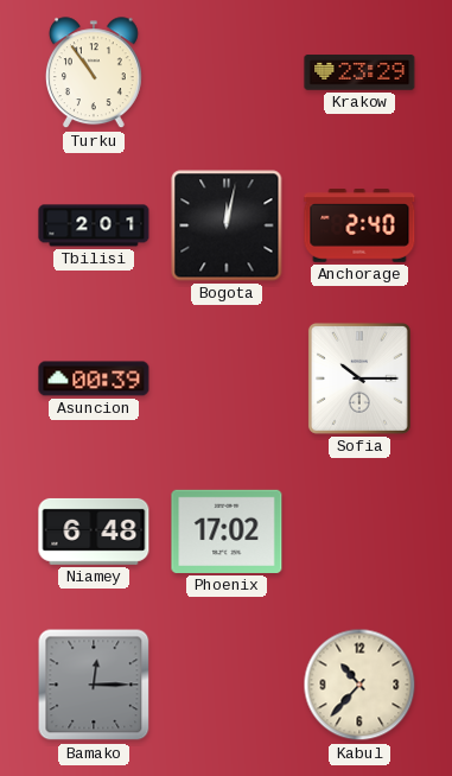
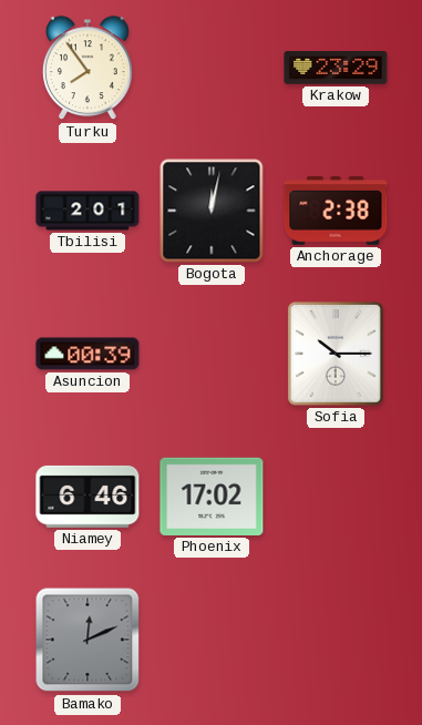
Turku: 10:54 -> 7:54 (88, 69)
Anchorage: 2:40 -> 2:38 (336, 211)
Niamey: 6:48 -> 6:46 (88, 497)
Bamako: 12:15 -> 12:11 (88, 640)
Kabul: 10:37 -> none (359, 685)
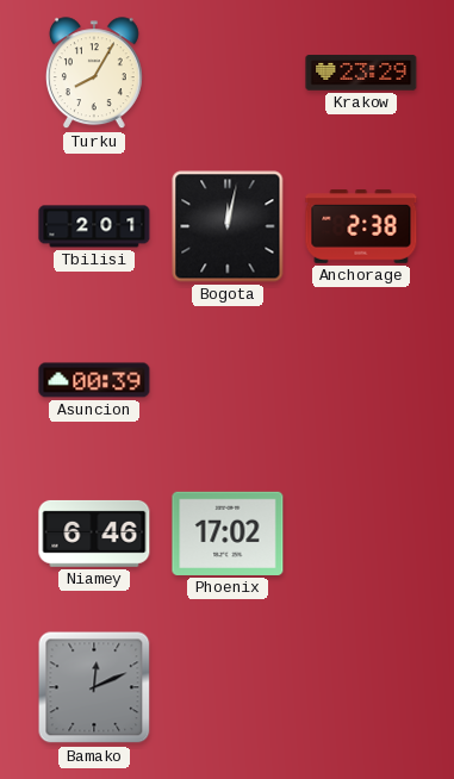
Turku: 7:54 -> 8:05 (94, 74)
Sofia: 10:15 -> none (336, 354)
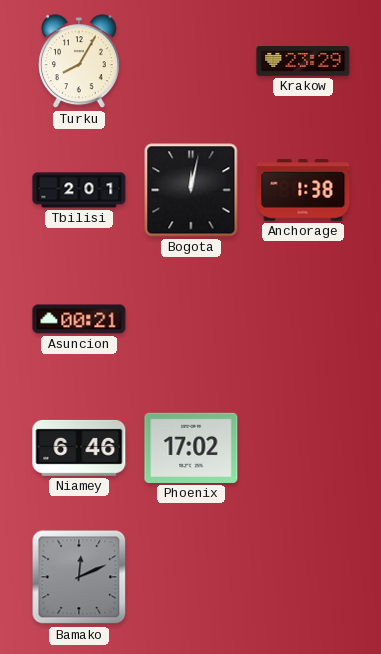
Anchorage: 2:38 -> 1:38 (303, 190)
Asuncion: 00:39 -> 00:21 (79, 319)
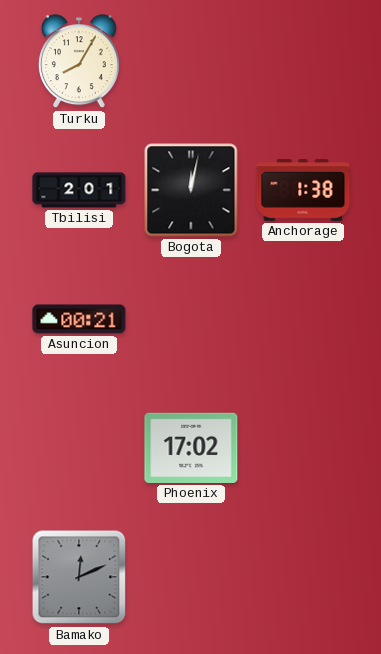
Krakow: 23:29 -> none (303, 61)
Niamey: 6:46 -> none (79, 448)
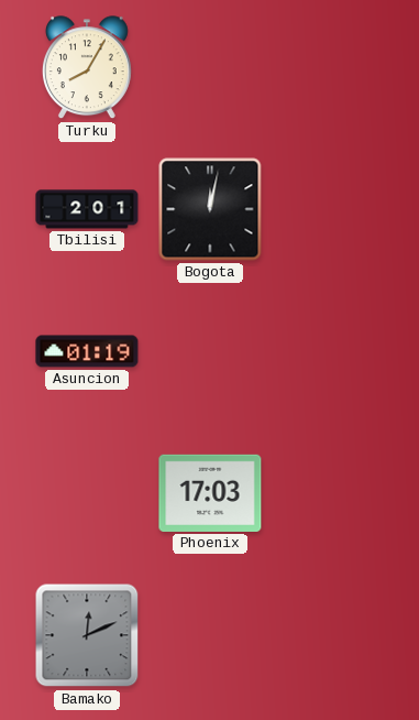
Anchorage: 1:38 -> none (303, 190)
Asuncion: 00:21 -> 01:19 (87, 351)
Phoenix: 17:02 -> 17:03 (210, 493)
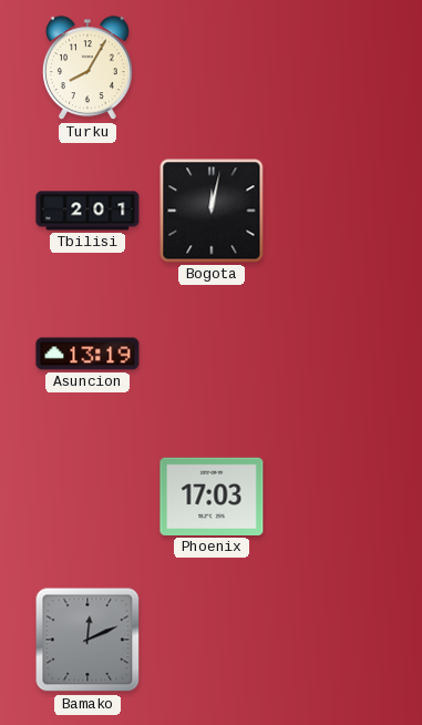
Asuncion: 01:19 -> 13:19 (88, 354)
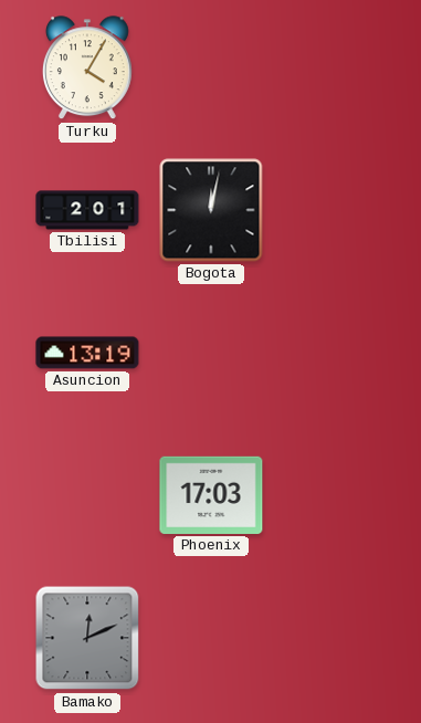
Turku: 8:05 -> 4:05 (87, 69)
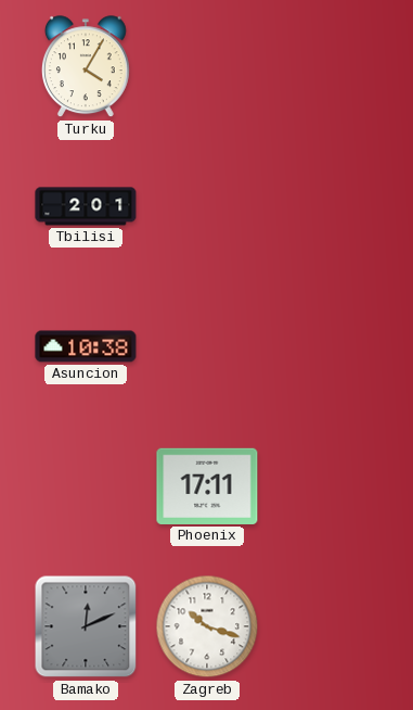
Bogota: 12:02 -> none (211, 210)
Asuncion: 13:19 -> 10:38 (86, 346)
Phoenix: 17:03 -> 17:11 (207, 486)
Zagreb: none -> 10:18 (207, 626)
